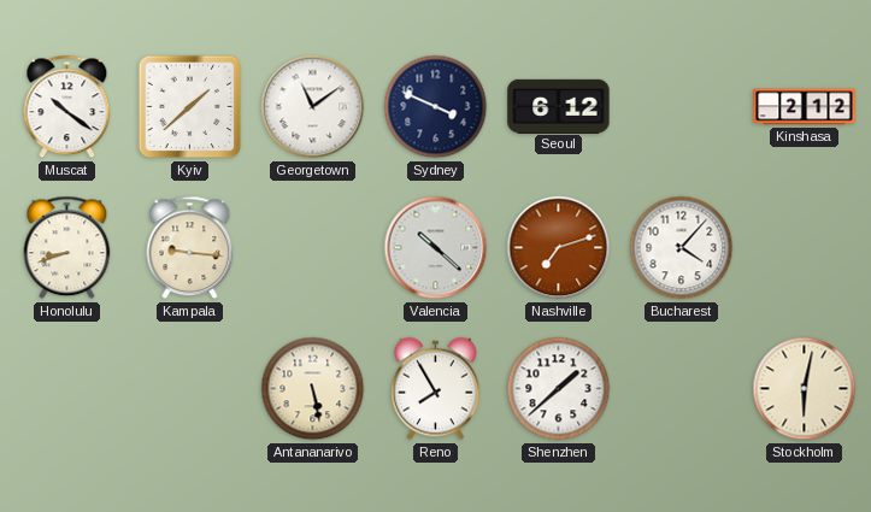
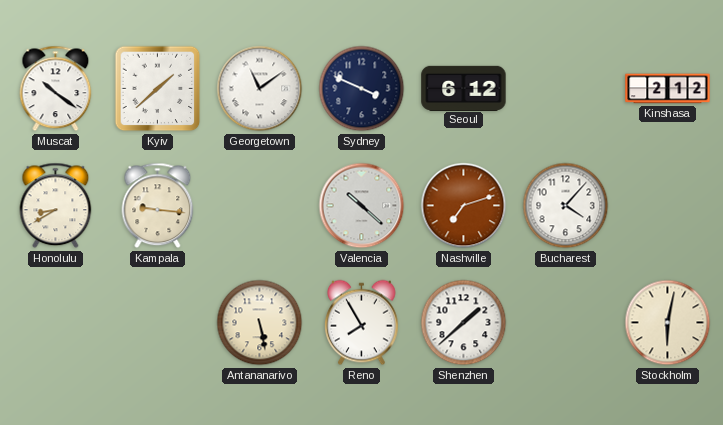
Honolulu: 8:42 -> 8:40 (56, 206)
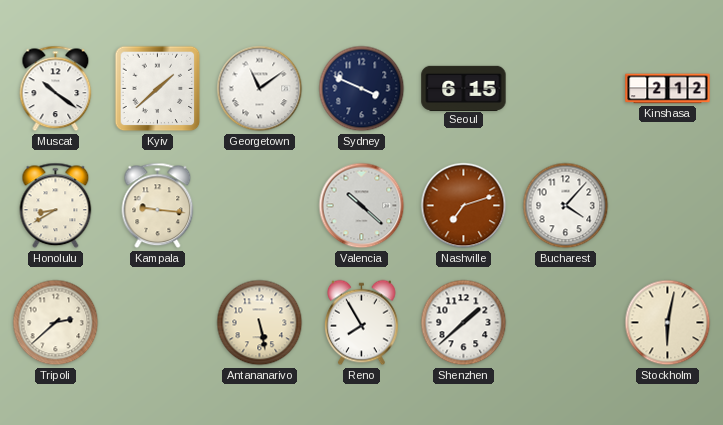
Seoul: 6:12 -> 6:15 (464, 88)
Tripoli: none -> 2:38 (56, 323)
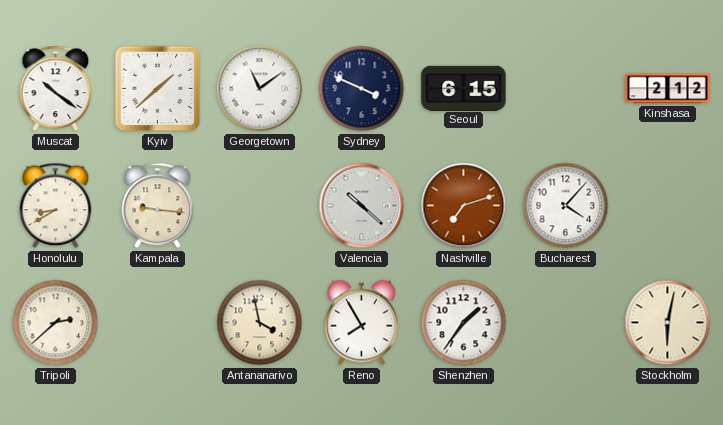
Antananarivo: 5:28 -> 3:58 (260, 323)
Shenzhen: 1:38 -> 1:36 (464, 323)
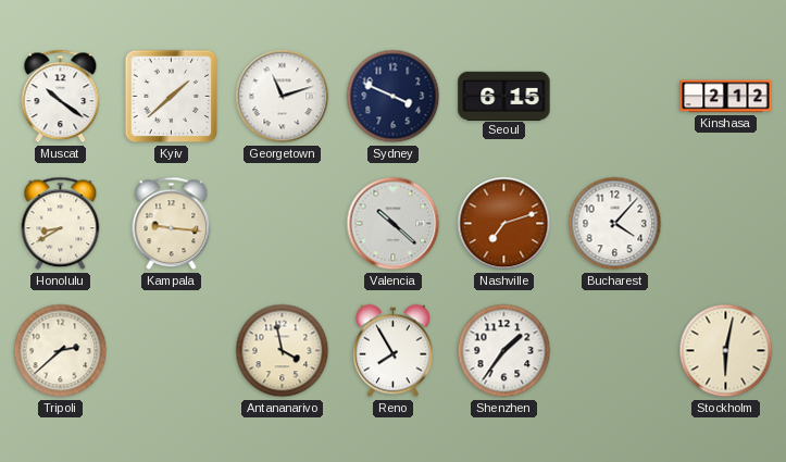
Georgetown: 11:09 -> 11:12 (283, 97)
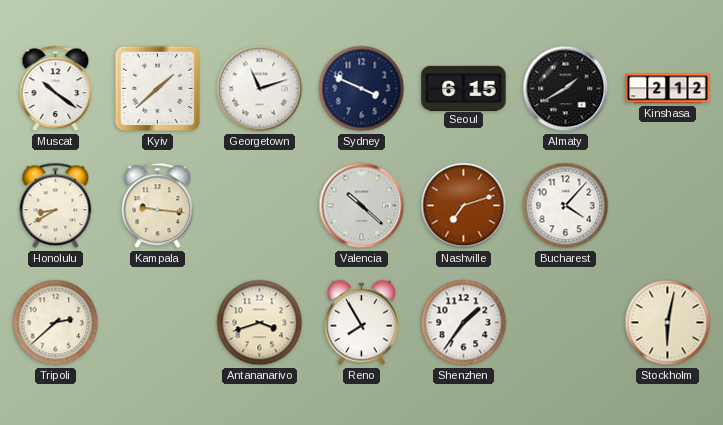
Almaty: none -> 1:40 (566, 89)
Antananarivo: 3:58 -> 3:42 (260, 323)
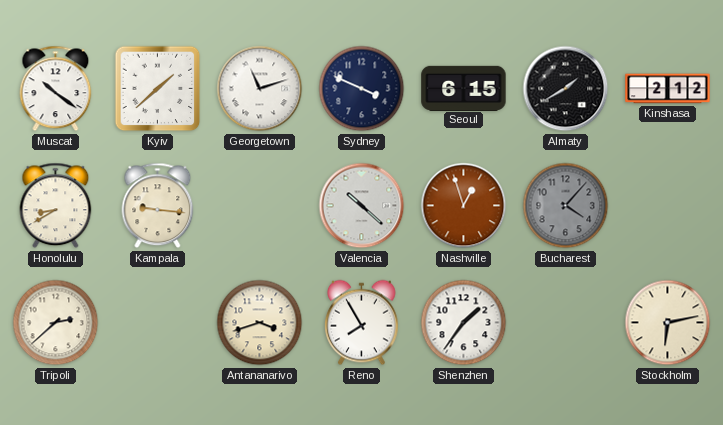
Nashville: 7:12 -> 12:57 (464, 206)
Bucharest dial: white -> grey (566, 206)
Stockholm: 6:02 -> 6:13 (668, 323)
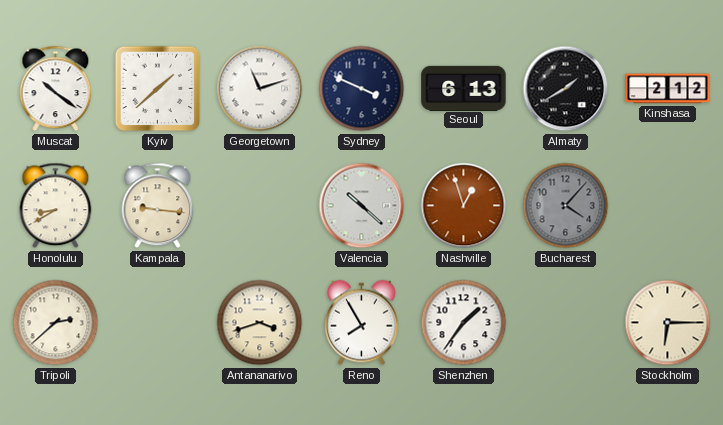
Seoul: 6:15 -> 6:13 (464, 88)
Stockholm: 6:13 -> 6:15 (668, 323)
